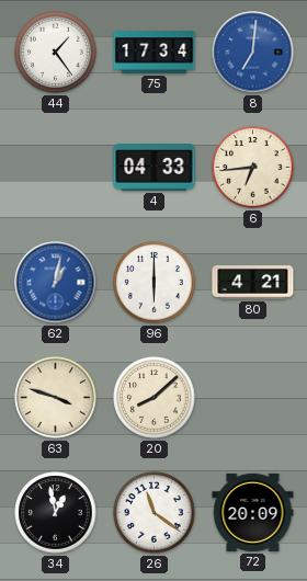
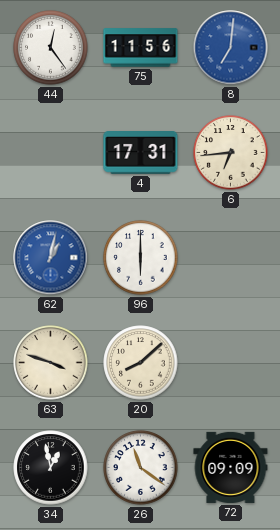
44: 1:24 -> 12:24 (51, 48)
75: 17:34 -> 11:56 (141, 48)
4: 04:33 -> 17:31 (141, 153)
80: 4:21 -> none (253, 283)
72: 20:09 -> 09:09 (231, 467)
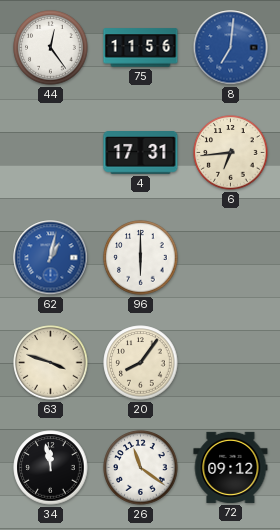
20: 8:08 -> 8:06 (141, 363)
34: 12:58 -> 11:58 (51, 468)
72: 09:09 -> 09:12 (231, 467)
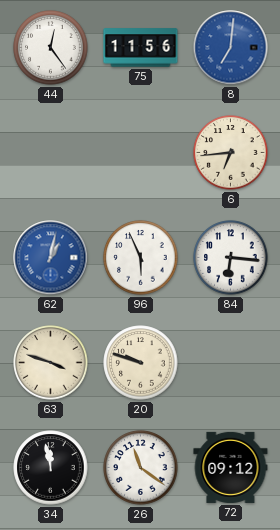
4: 17:31 -> none (141, 153)
96: 6:00 -> 5:56 (141, 258)
84: none -> 6:16 (231, 258)
20: 8:06 -> 9:48 (141, 363)
